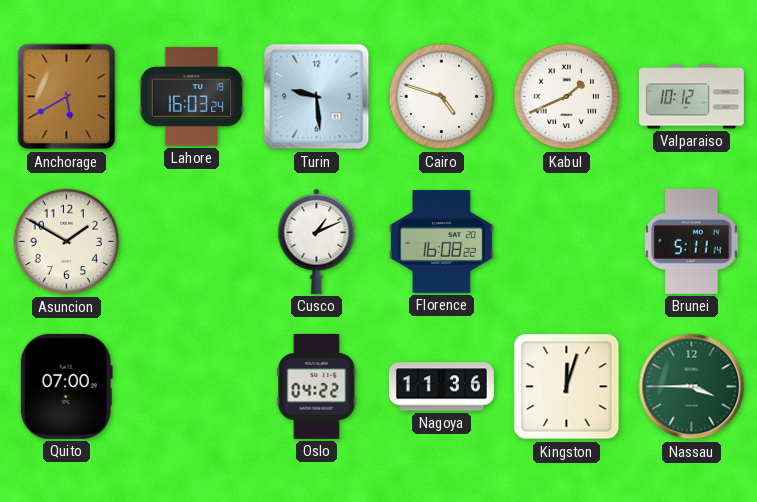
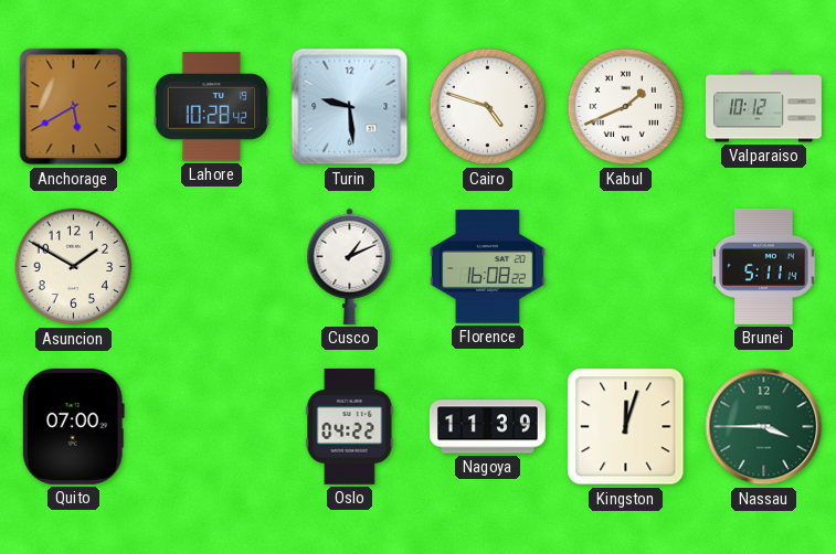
Lahore: 16:03 -> 10:28 (212, 107)
Nagoya: 11:36 -> 11:39 (487, 427)
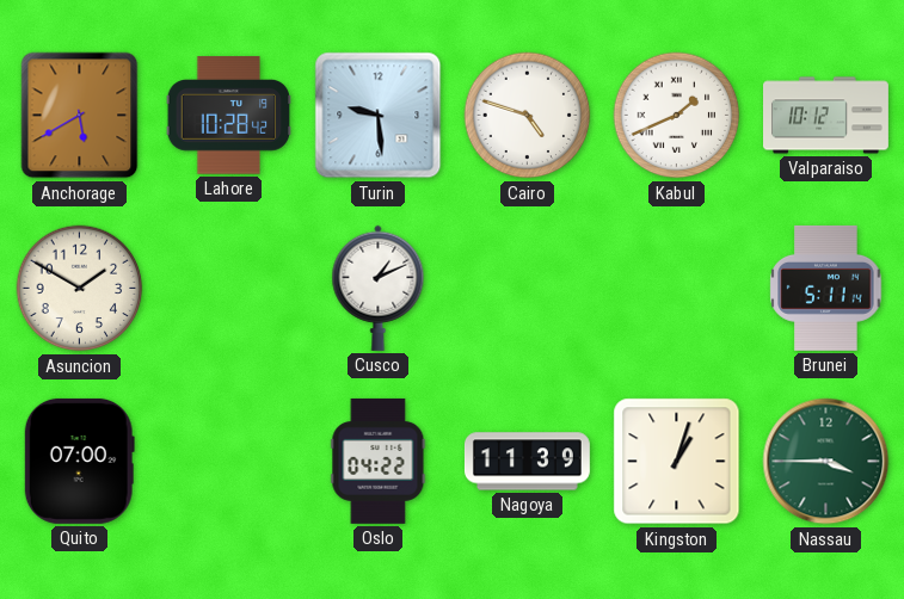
Florence: 16:08 -> none (487, 267)
Kingston: 12:03 -> 1:03 (677, 462)
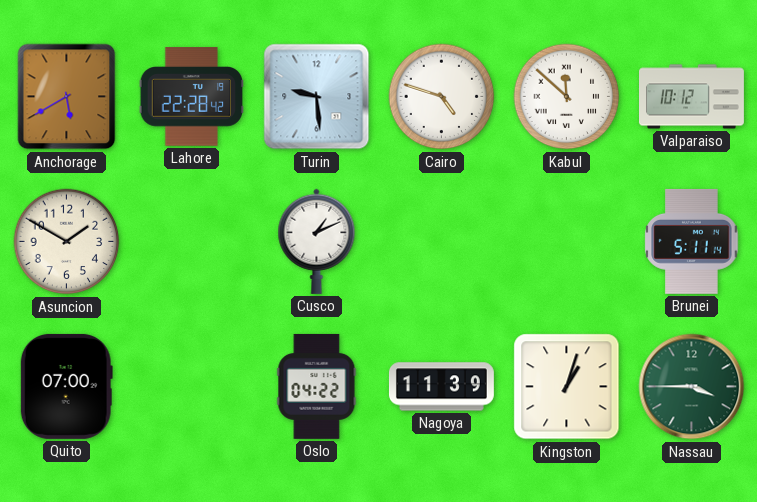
Lahore: 10:28 -> 22:28 (192, 97)
Kabul: 1:41 -> 11:52 (567, 97)
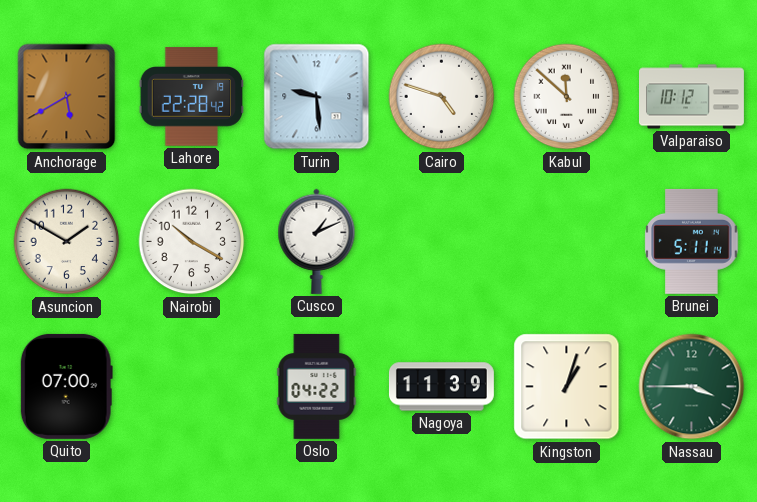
Nairobi: none -> 10:20 (192, 242)
